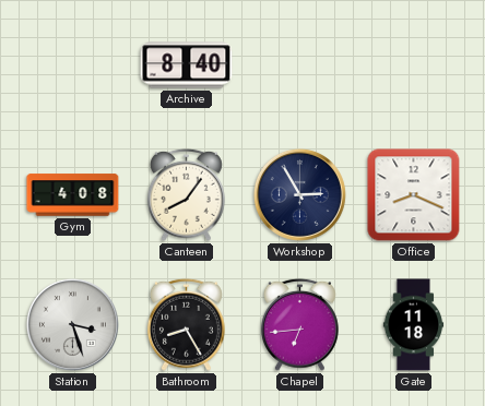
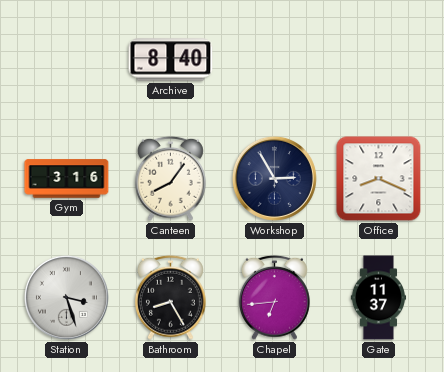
Gym: 4:08 -> 3:16 (67, 179)
Gate: 11:18 -> 11:37 (379, 298)
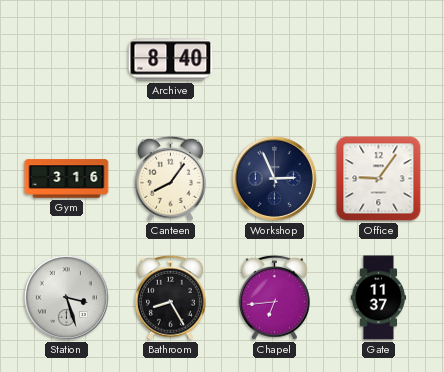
Workshop: 2:55 -> 2:56 (274, 178)
Office: 8:19 -> 9:06 (379, 179)
